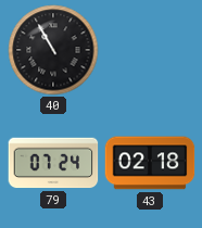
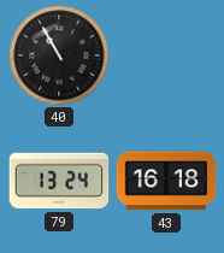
79: 07:24 -> 13:24 (59, 181)
43: 02:18 -> 16:18 (166, 181)
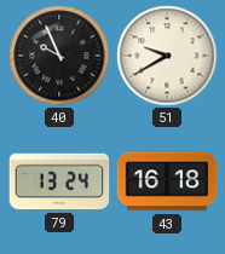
40: 10:55 -> 9:56 (59, 56)
51: none -> 9:40 (167, 56)
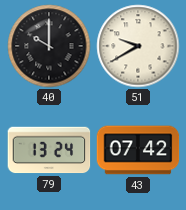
40: 9:56 -> 10:00 (49, 46)
43: 16:18 -> 07:42 (138, 150)
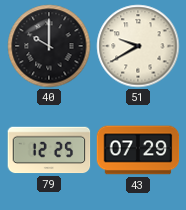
79: 13:24 -> 12:25 (49, 150)
43: 07:42 -> 07:29 (138, 150)
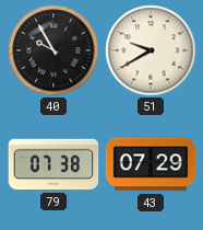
40: 10:00 -> 9:55 (53, 50)
79: 12:25 -> 07:38 (53, 164)
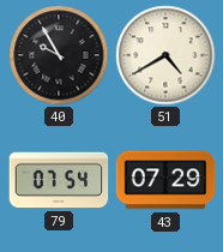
51: 9:40 -> 4:40 (165, 55)
79: 07:38 -> 07:54 (59, 180)
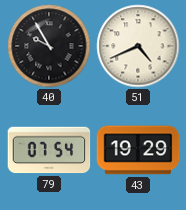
51: 4:40 -> 4:41 (138, 46)
43: 07:29 -> 19:29 (138, 150)
